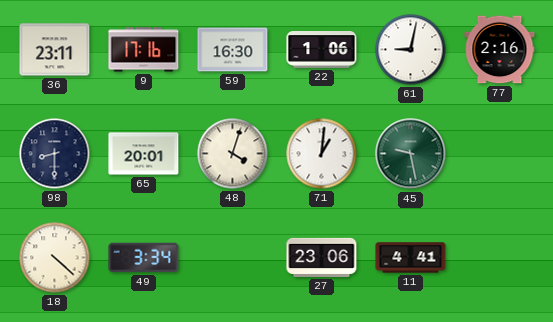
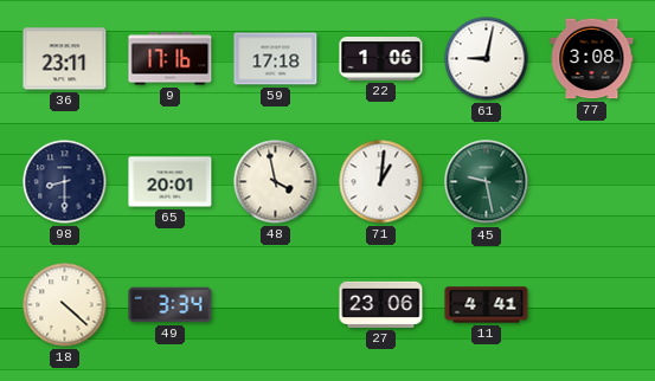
59: 16:30 -> 17:18 (276, 59)
77: 2:16 -> 3:08 (592, 59)
48: 4:03 -> 3:58 (276, 182)
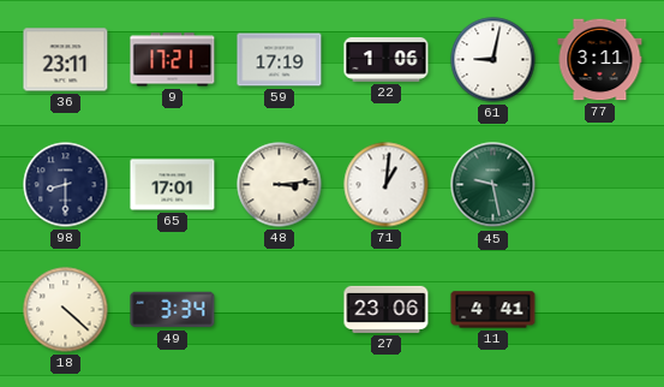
9: 17:16 -> 17:21 (173, 60)
59: 17:18 -> 17:19 (280, 60)
77: 3:08 -> 3:11 (600, 60)
65: 20:01 -> 17:01 (173, 185)
48: 3:58 -> 3:14 (280, 185)
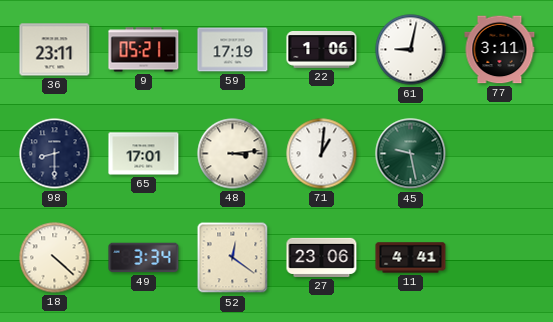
9: 17:21 -> 05:21 (144, 50)
52: none -> 12:21 (233, 258)
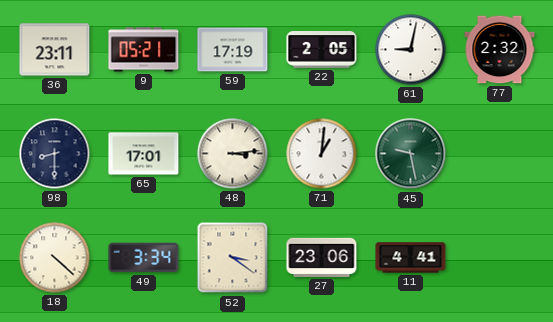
22: 1:06 -> 2:05 (322, 50)
77: 3:11 -> 2:32 (500, 50)
52: 12:21 -> 3:21 (233, 258)
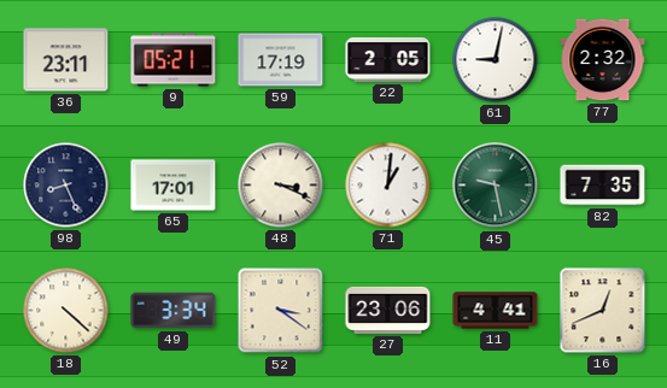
98: 8:30 -> 8:26 (66, 186)
48: 3:14 -> 3:19 (281, 186)
82: none -> 7:35 (603, 186)
16: none -> 12:41 (603, 311)
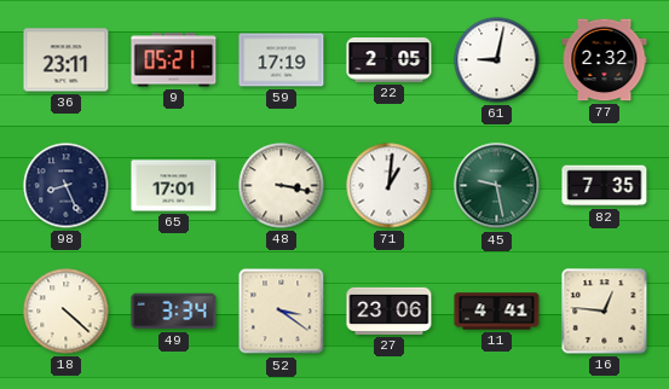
48: 3:19 -> 3:17 (282, 186)
16: 12:41 -> 12:46 (605, 312)
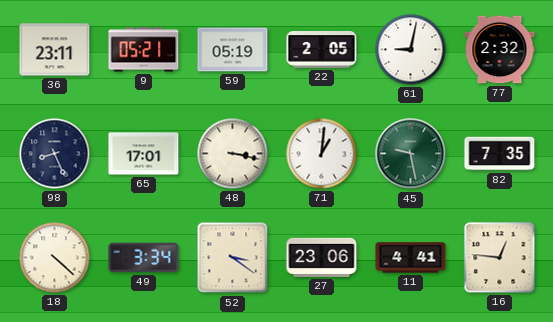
59: 17:19 -> 05:19 (233, 50)
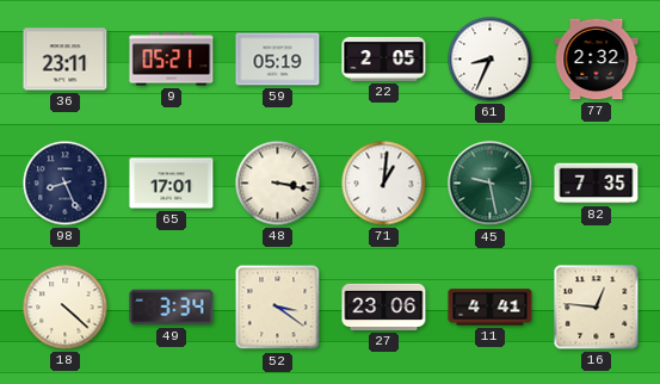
61: 9:02 -> 8:34 (491, 60)
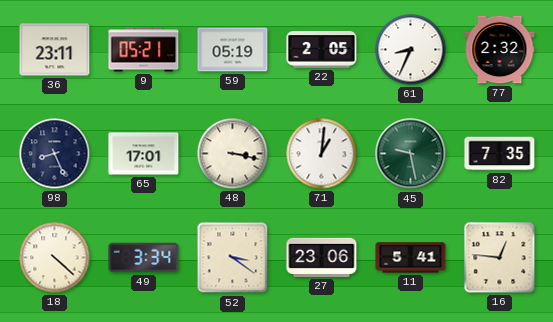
11: 4:41 -> 5:41 (411, 258)
